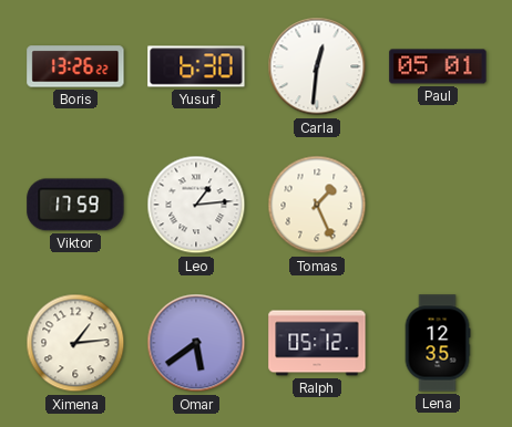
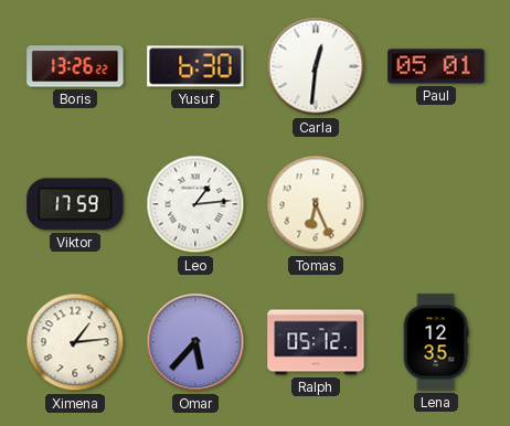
Tomas: 1:26 -> 6:26 (316, 204)
Omar: 5:39 -> 5:37 (195, 342)
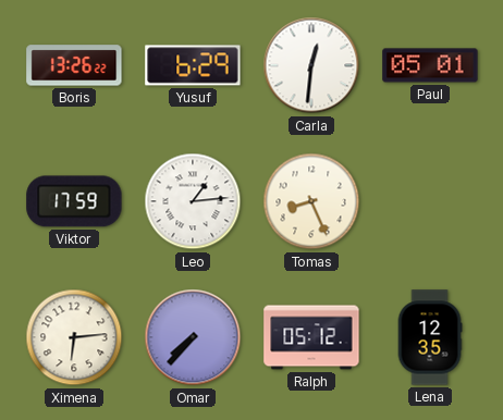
Yusuf: 6:30 -> 6:29 (193, 65)
Tomas: 6:26 -> 8:26 (311, 201)
Ximena: 1:14 -> 6:14 (74, 337)
Omar: 5:37 -> 7:37 (193, 337)
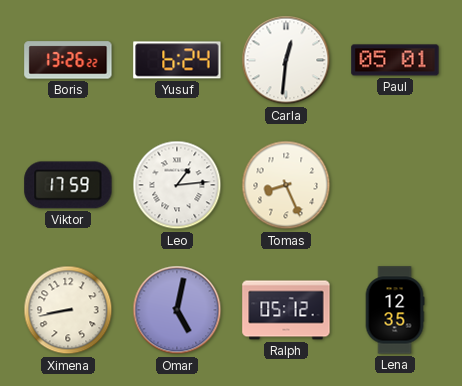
Yusuf: 6:29 -> 6:24 (177, 60)
Ximena: 6:14 -> 8:43 (68, 310)
Omar: 7:37 -> 5:02 (177, 310)
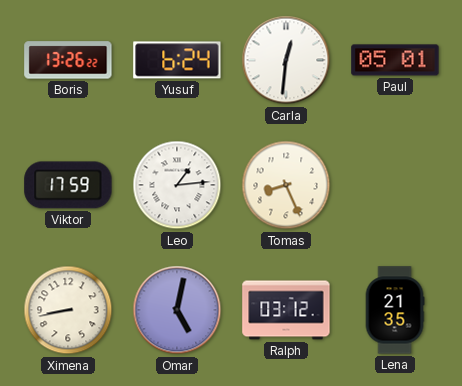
Ralph: 05:12 -> 03:12 (286, 310)
Lena: 12:35 -> 21:35 (395, 310)
